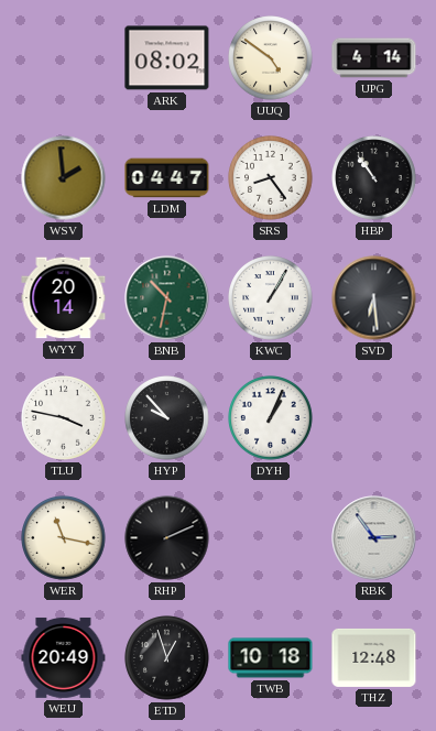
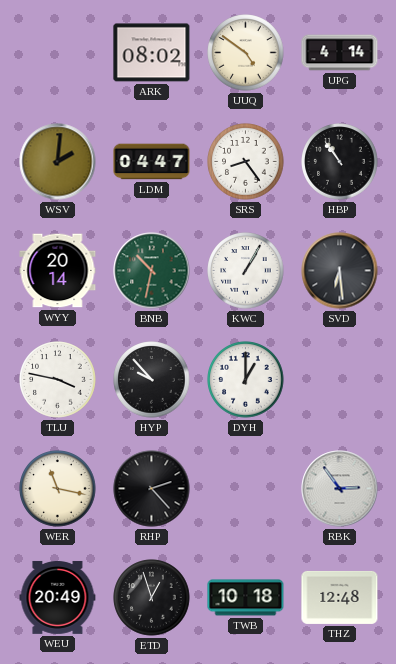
WSV: 1:59 -> 2:01 (58, 162)
DYH: 1:04 -> 1:00 (246, 380)
RHP: 2:11 -> 2:23 (152, 489)
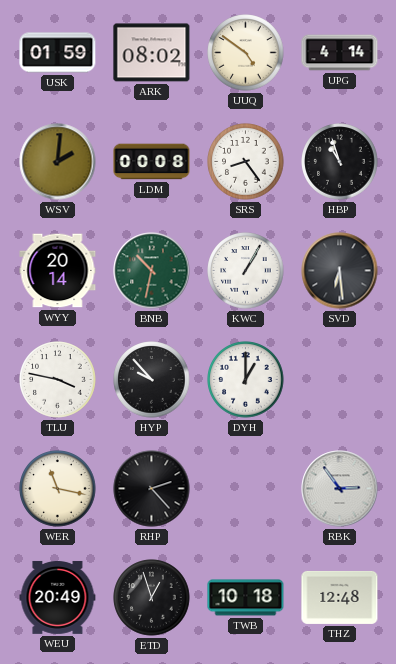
USK: none -> 01:59 (58, 53)
LDM: 04:47 -> 00:08 (152, 162)
HBP: 10:54 -> 10:57 (340, 162)
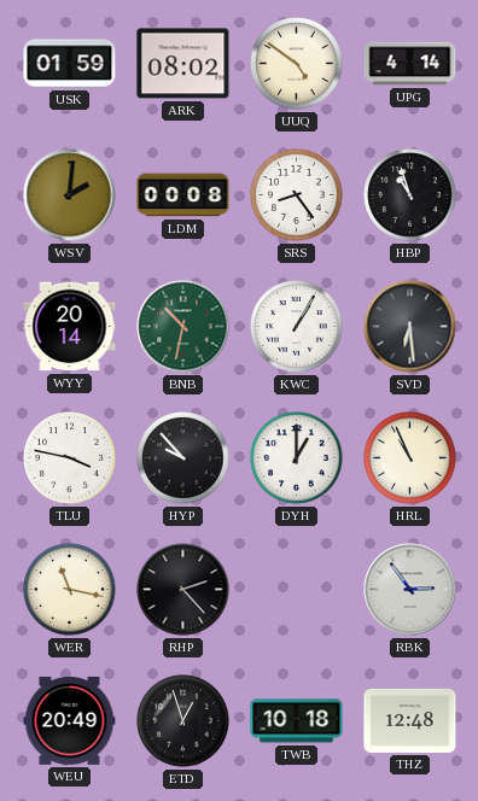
HRL: none -> 10:56 (410, 458)
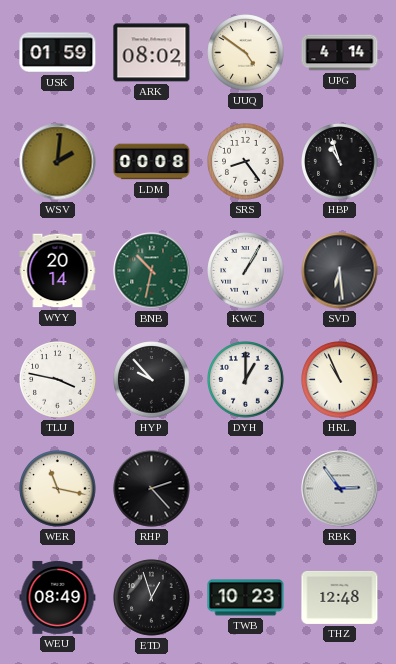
WEU: 20:49 -> 08:49 (58, 597)
TWB: 10:18 -> 10:23 (246, 598)
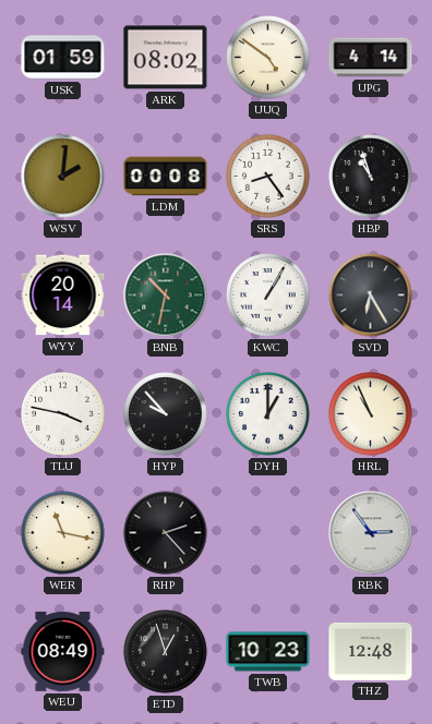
SVD: 6:29 -> 6:25 (371, 295)
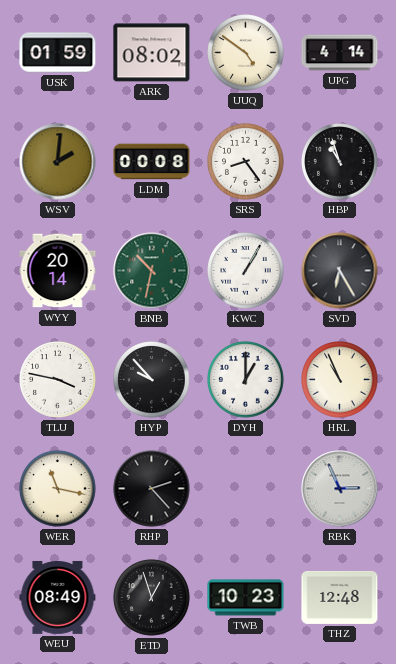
RBK: 2:54 -> 2:56 (340, 489)
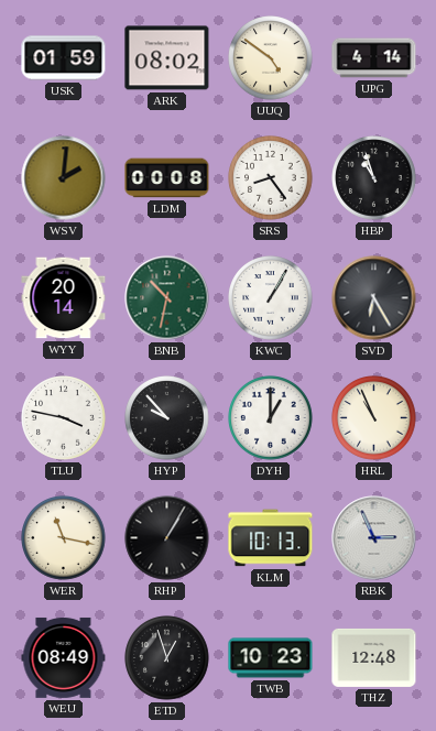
RHP: 2:23 -> 1:05 (167, 538)
KLM: none -> 10:13 (271, 538)
